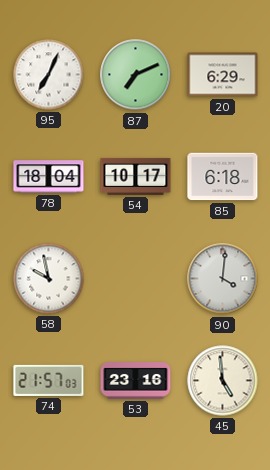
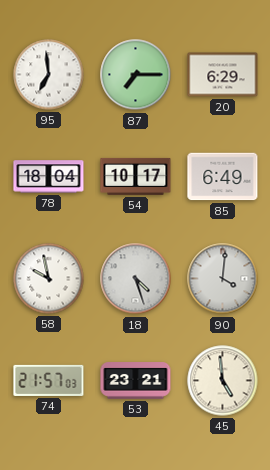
95: 7:04 -> 6:59 (49, 75)
87: 7:11 -> 7:15 (136, 75)
85: 6:18 -> 6:49 (223, 177)
18: none -> 4:27 (136, 279)
53: 23:16 -> 23:21 (136, 381)
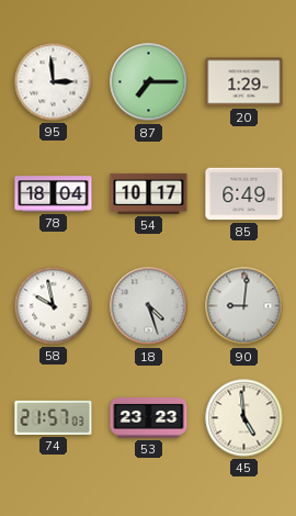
95: 6:59 -> 2:59 (54, 82)
20: 6:29 -> 1:29 (244, 82)
90: 4:01 -> 9:01 (244, 306)
53: 23:21 -> 23:23 (149, 418)
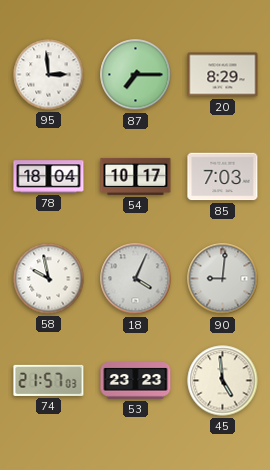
20: 1:29 -> 8:29 (223, 75)
85: 6:49 -> 7:03 (223, 177)
18: 4:27 -> 4:04 (136, 279)
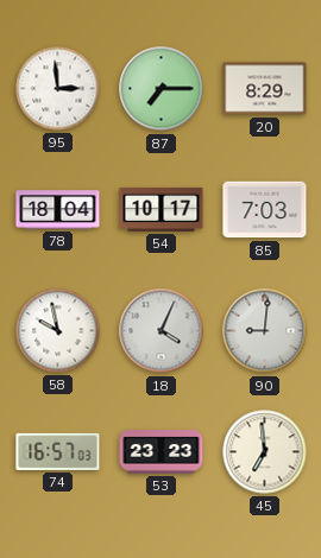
74: 21:57 -> 16:57 (58, 451)
45: 4:59 -> 6:59 (265, 452)
